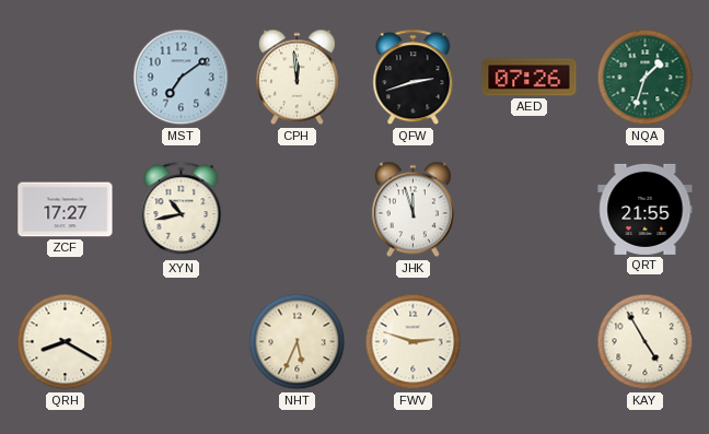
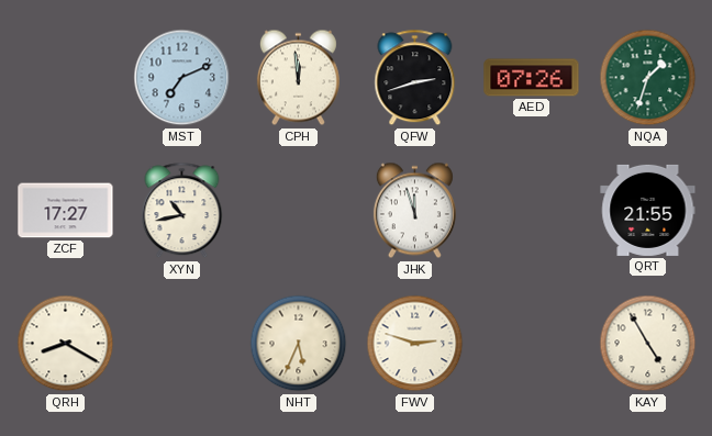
MST: 7:09 -> 7:11 (182, 78)
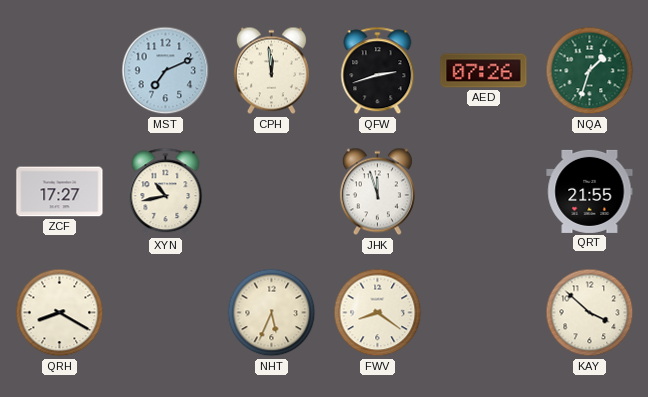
FWV: 2:48 -> 8:21 (378, 313)
KAY: 4:55 -> 3:52 (590, 313)
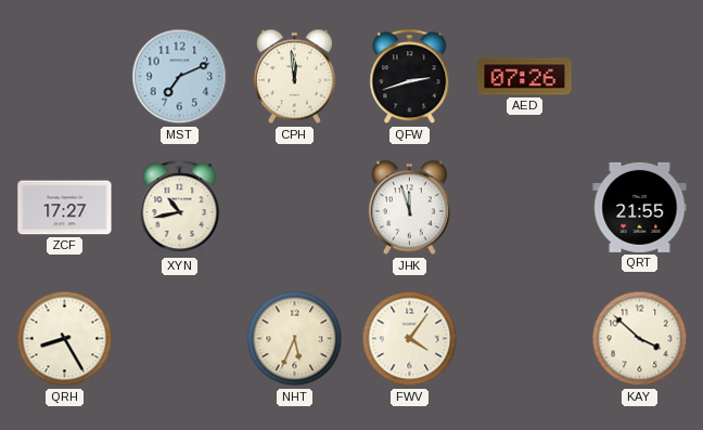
NQA: 1:33 -> none (590, 71)
QRH: 8:20 -> 8:25 (65, 339)
FWV: 8:21 -> 4:06 (410, 339)
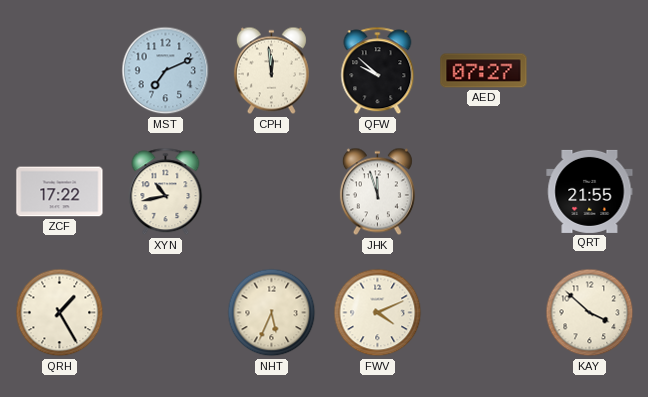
QFW: 2:42 -> 9:52 (378, 71)
AED: 07:26 -> 07:27 (484, 71)
ZCF: 17:27 -> 17:22 (60, 192)
QRH: 8:25 -> 1:25 (60, 313)
FWV: 4:06 -> 4:11 (378, 313)
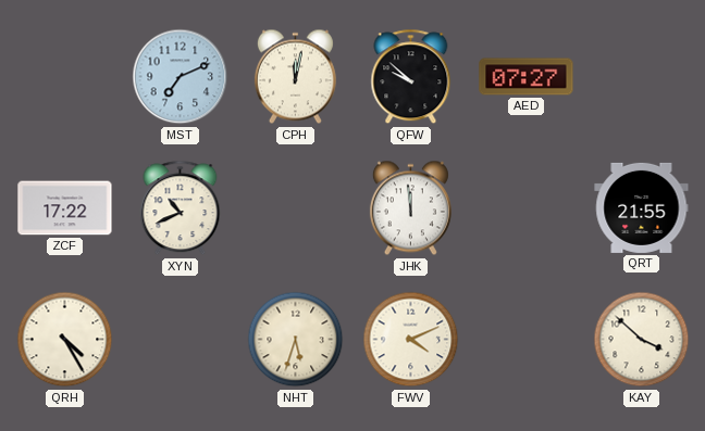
CPH: 11:59 -> 12:02 (295, 77)
XYN: 10:43 -> 10:41 (181, 208)
JHK: 11:57 -> 11:59 (410, 208)
QRH: 1:25 -> 4:25 (65, 340)
NHT: 5:34 -> 5:33 (296, 340)
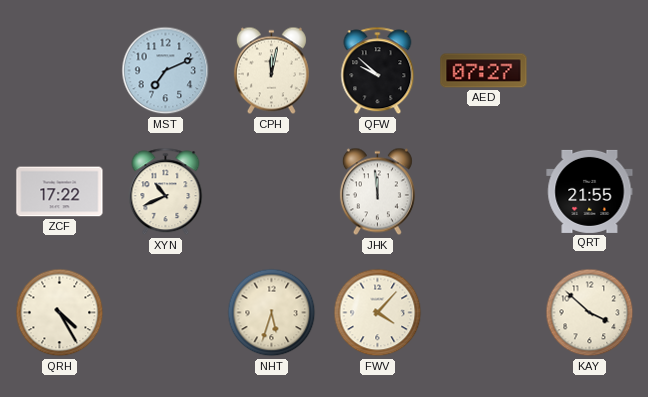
FWV: 4:11 -> 4:07 (378, 313)
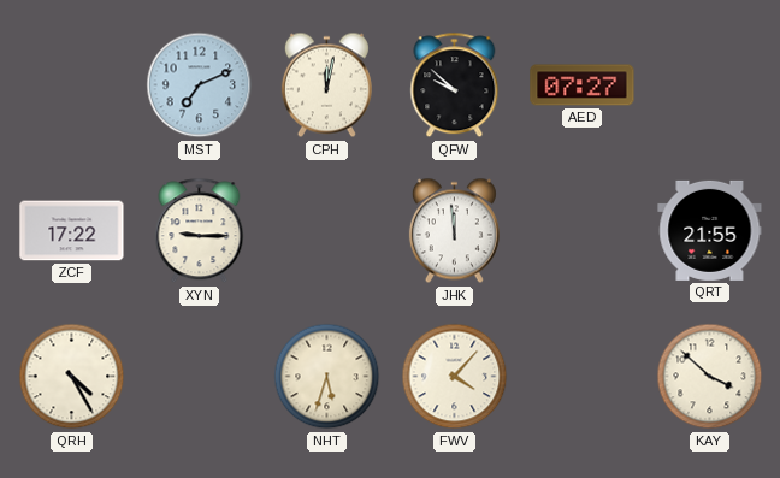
XYN: 10:41 -> 9:15 (200, 231)
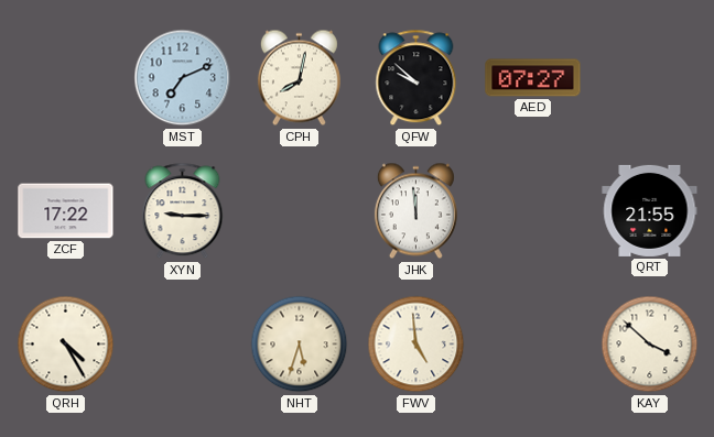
CPH: 12:02 -> 8:02 (299, 78)
FWV: 4:07 -> 4:59 (416, 345)
